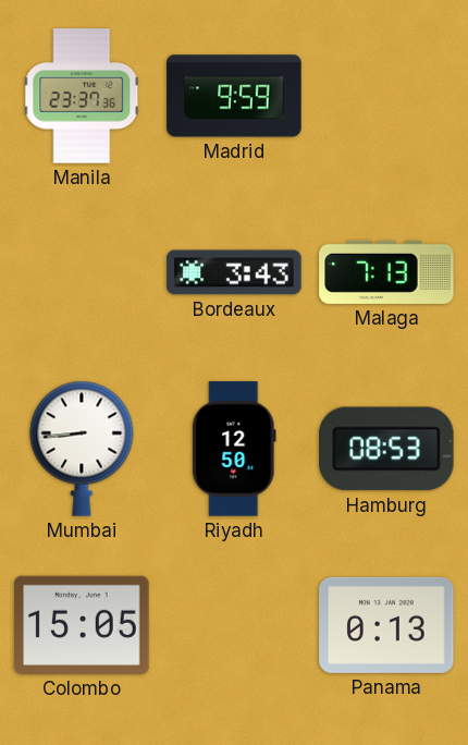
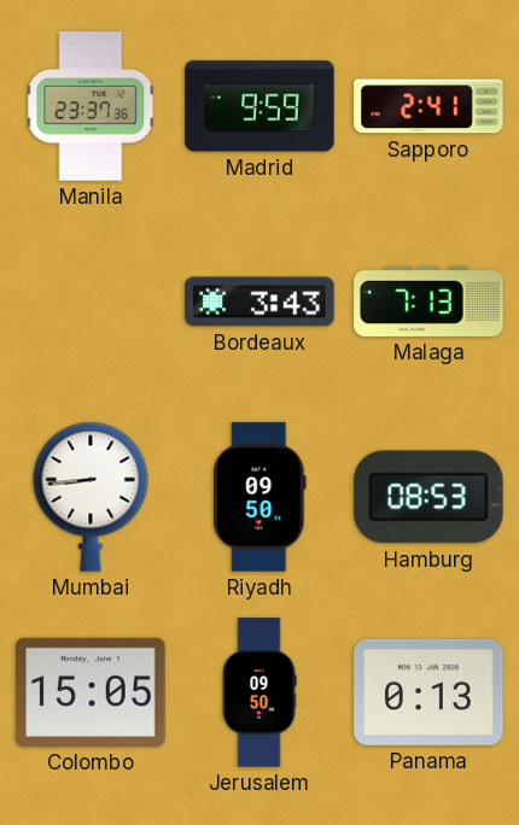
Sapporo: none -> 2:41 (428, 106)
Riyadh: 12:50 -> 09:50 (259, 497)
Jerusalem: none -> 09:50 (259, 692)
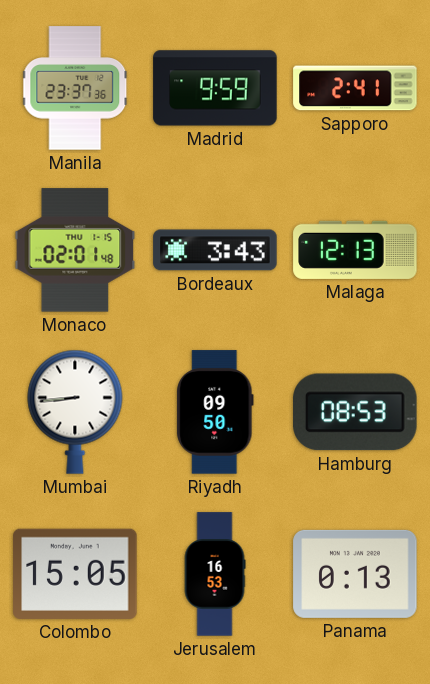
Monaco: none -> 02:01 (75, 250)
Malaga: 7:13 -> 12:13 (355, 250)
Jerusalem: 09:50 -> 16:53 (215, 574)
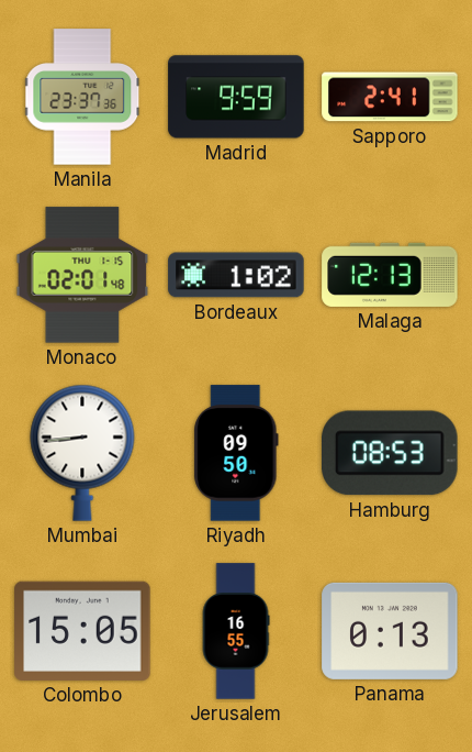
Bordeaux: 3:43 -> 1:02 (236, 275)
Jerusalem: 16:53 -> 16:55 (236, 631)
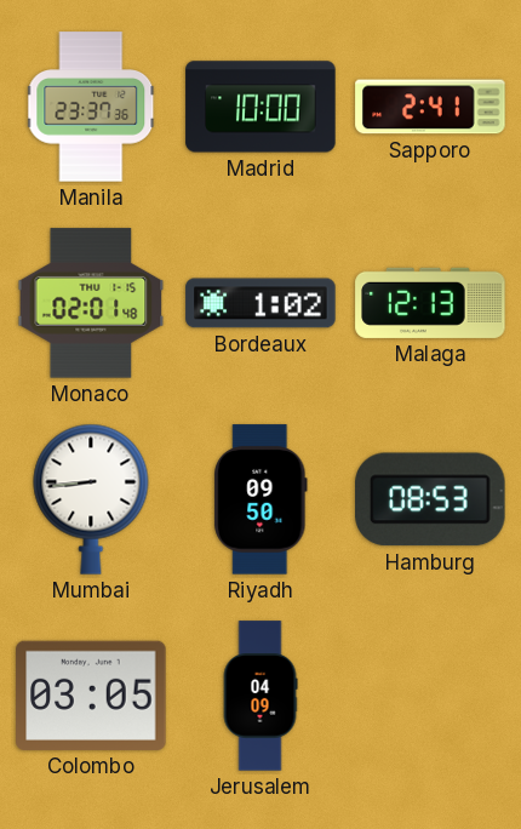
Madrid: 9:59 -> 10:00 (260, 107)
Colombo: 15:05 -> 03:05 (91, 696)
Jerusalem: 16:55 -> 04:09 (260, 696)
Panama: 0:13 -> none (390, 631)
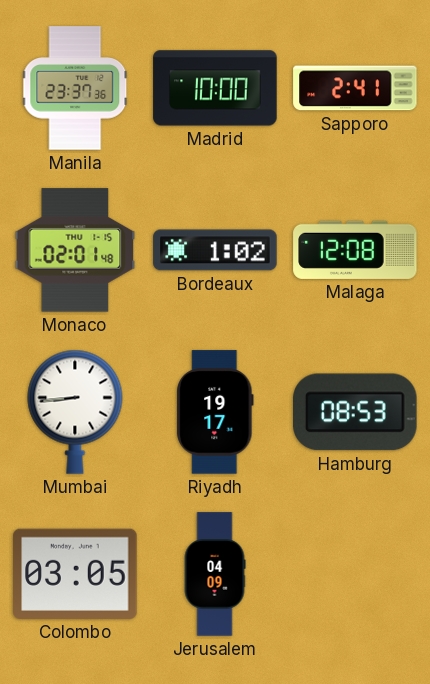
Malaga: 12:13 -> 12:08 (355, 250)
Riyadh: 09:50 -> 19:17 (215, 412)
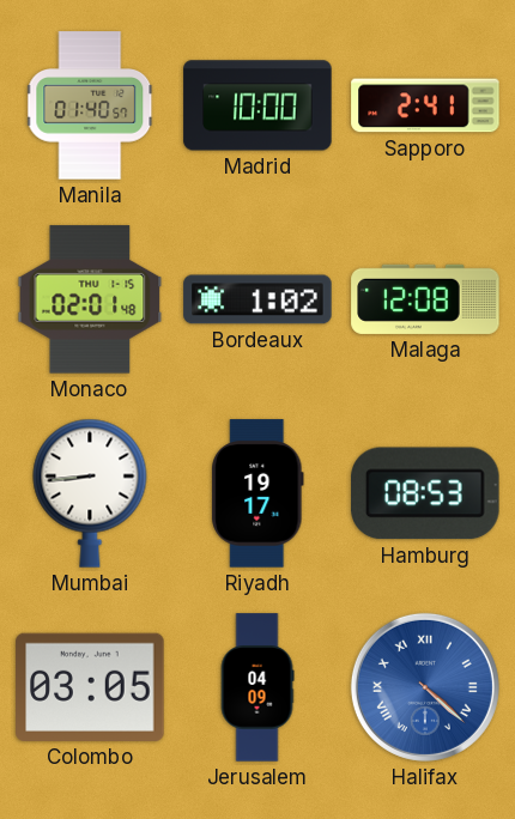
Manila: 23:37 -> 01:40 (91, 105)
Halifax: none -> 4:22 (425, 687)
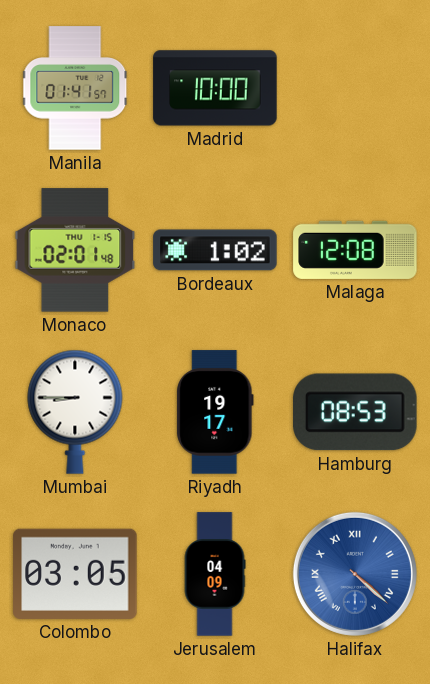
Manila: 01:40 -> 01:41 (76, 88)
Sapporo: 2:41 -> none (425, 105)
Mumbai: 8:44 -> 8:45 (75, 412)
